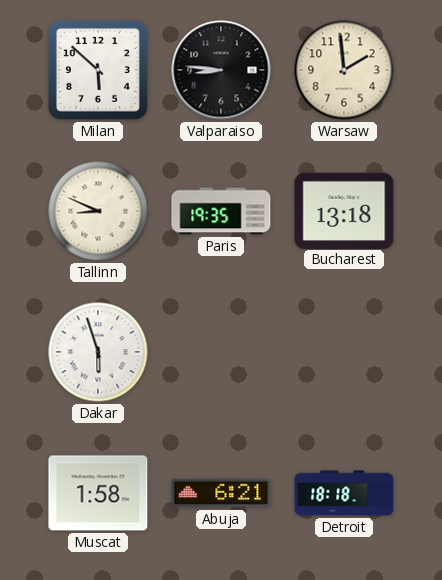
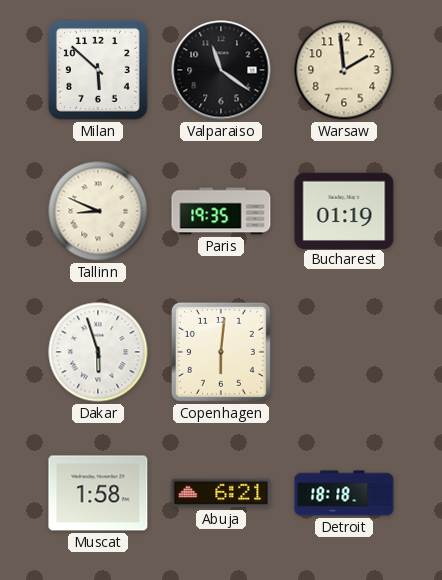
Valparaiso: 8:46 -> 11:21 (221, 70)
Bucharest: 13:18 -> 01:19 (344, 210)
Copenhagen: none -> 6:01 (221, 352)
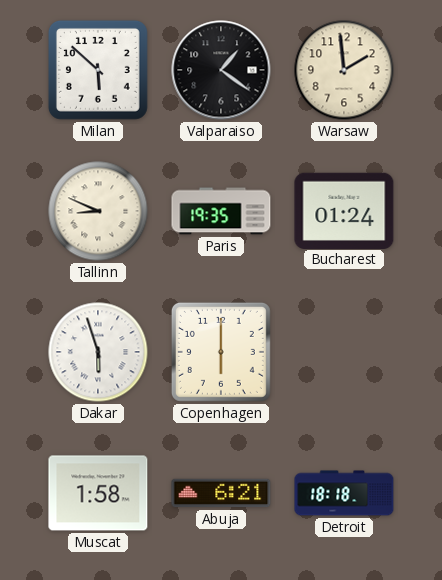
Valparaiso: 11:21 -> 1:21 (221, 70)
Bucharest: 01:19 -> 01:24 (344, 210)
Copenhagen: 6:01 -> 6:00 (221, 352)
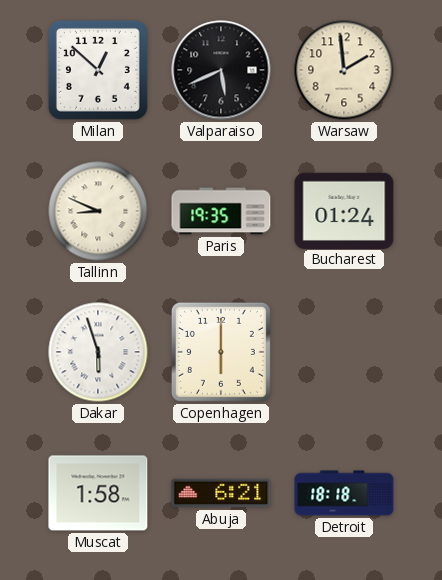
Milan: 5:52 -> 12:52 (98, 70)
Valparaiso: 1:21 -> 5:41 (221, 70)
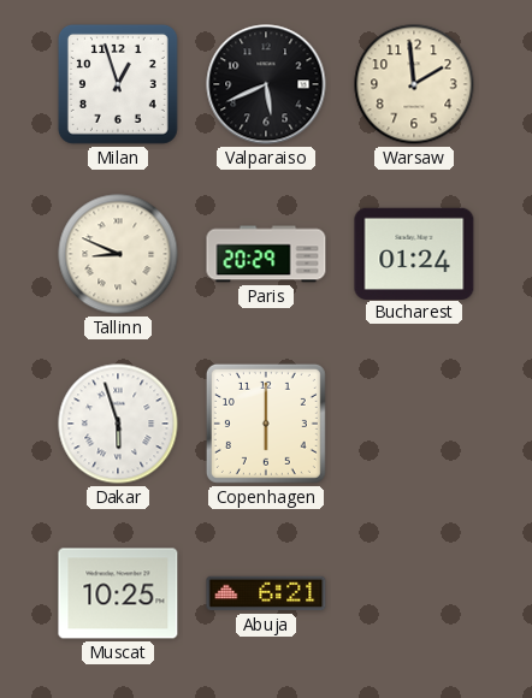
Milan: 12:52 -> 12:57 (118, 84)
Paris: 19:35 -> 20:29 (266, 254)
Muscat: 1:58 -> 10:25 (118, 593)
Detroit: 18:18 -> none (344, 493)
